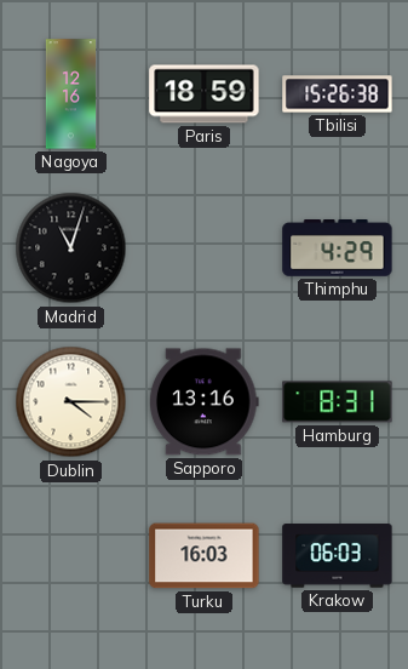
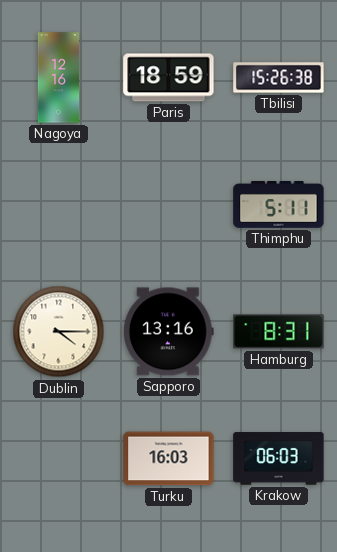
Madrid: 11:03 -> none (71, 248)
Thimphu: 4:29 -> 5:11 (279, 205)
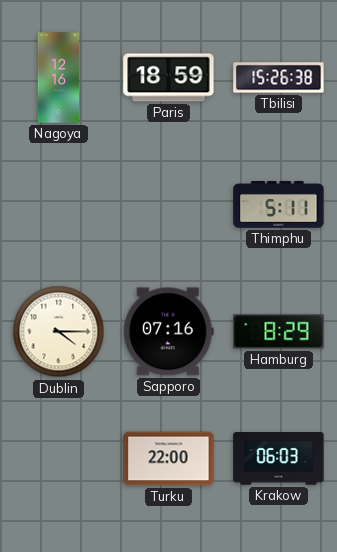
Sapporo: 13:16 -> 07:16 (168, 332)
Hamburg: 8:31 -> 8:29 (279, 332)
Turku: 16:03 -> 22:00 (169, 459)
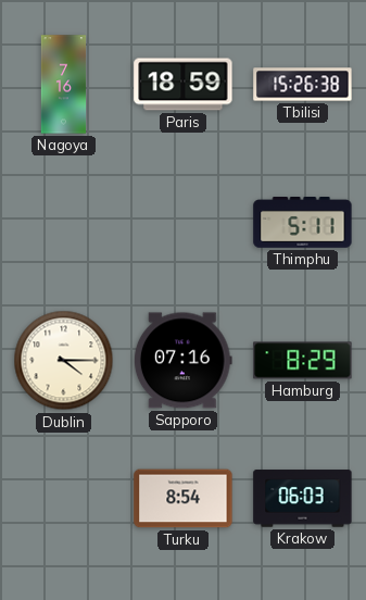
Nagoya: 12:16 -> 7:16 (64, 85)
Turku: 22:00 -> 8:54 (184, 499)
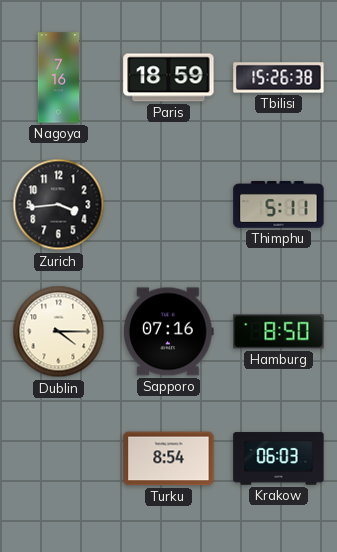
Zurich: none -> 3:44 (59, 205)
Hamburg: 8:29 -> 8:50 (279, 332)
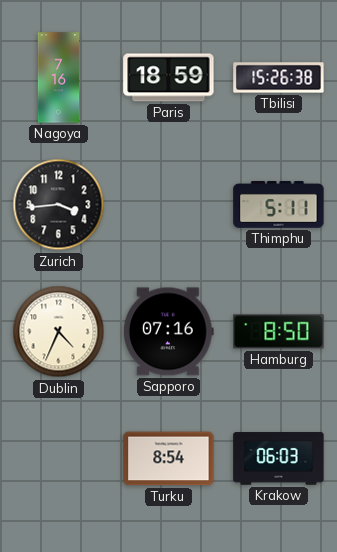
Dublin: 4:15 -> 4:34 (59, 332)
